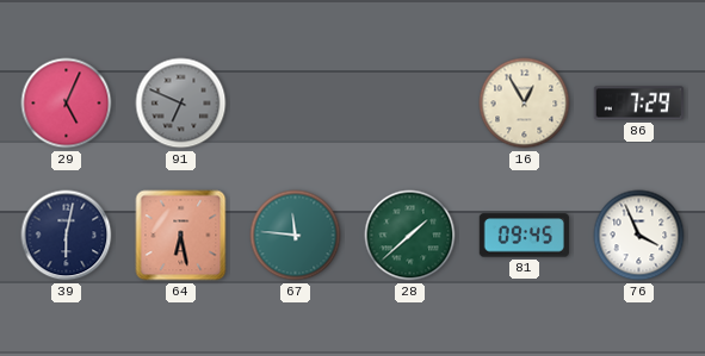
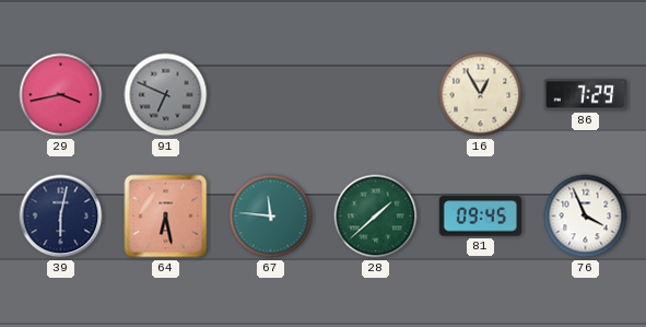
29: 5:04 -> 3:43 (61, 95)
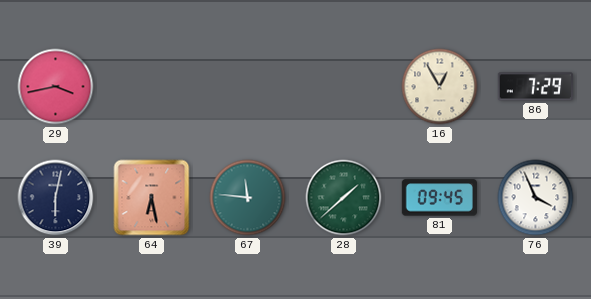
91: 6:49 -> none (166, 95)
